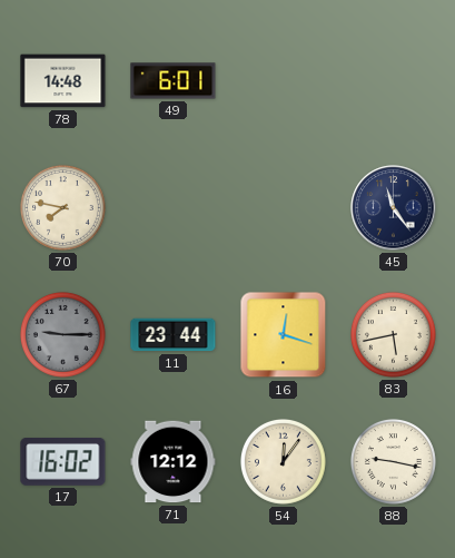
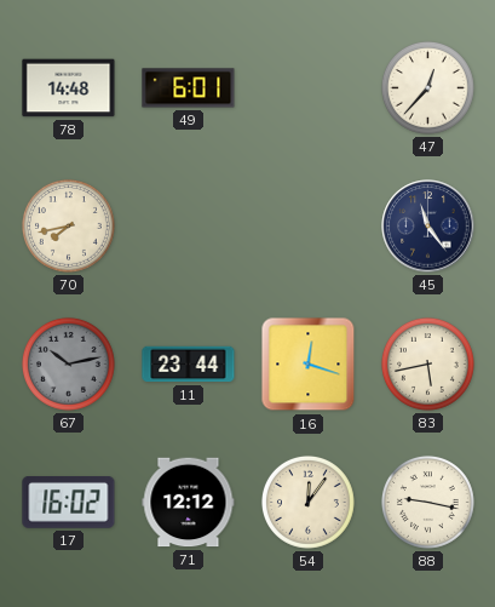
47: none -> 12:37 (427, 87)
70: 7:47 -> 7:43 (68, 225)
67: 9:15 -> 10:13 (68, 363)
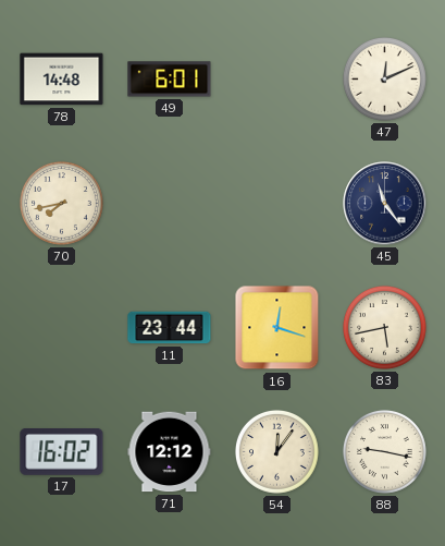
47: 12:37 -> 12:11 (384, 78)
67: 10:13 -> none (68, 363)
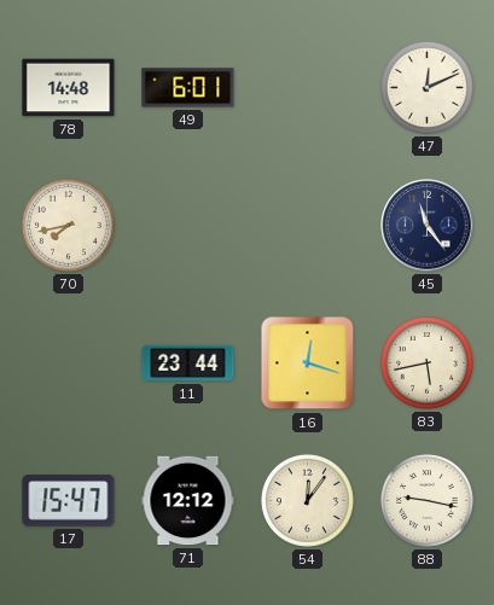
17: 16:02 -> 15:47 (69, 501)
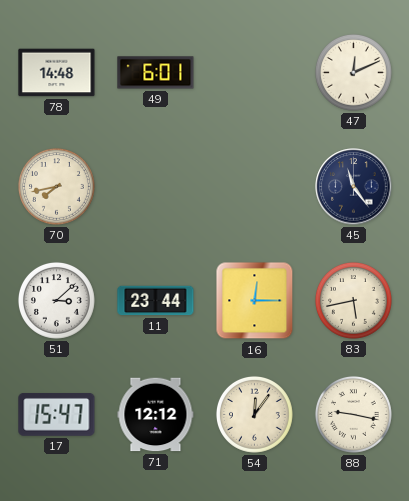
51: none -> 3:08 (56, 300)
16: 12:18 -> 12:15 (255, 301)
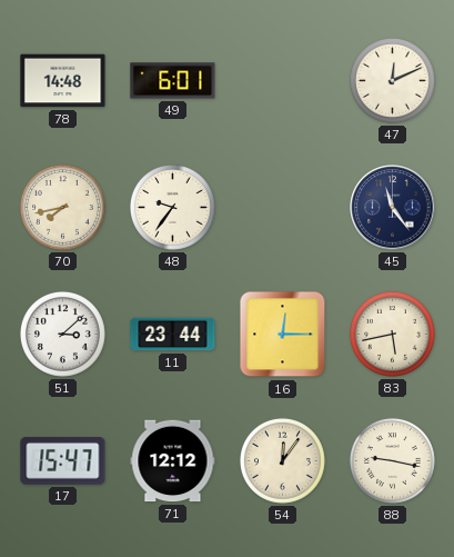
48: none -> 9:36 (172, 207)
